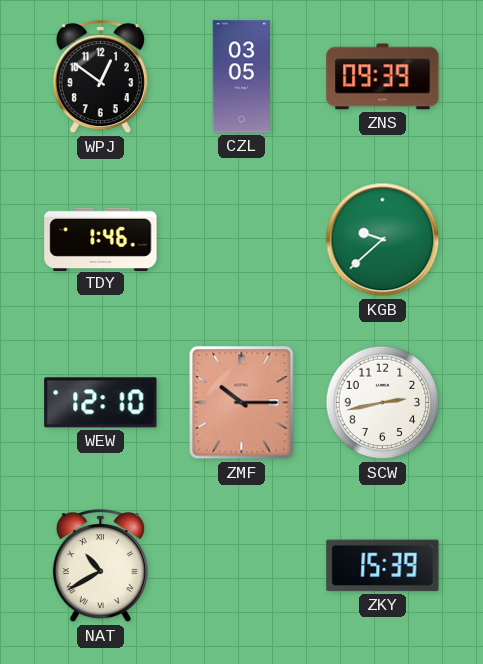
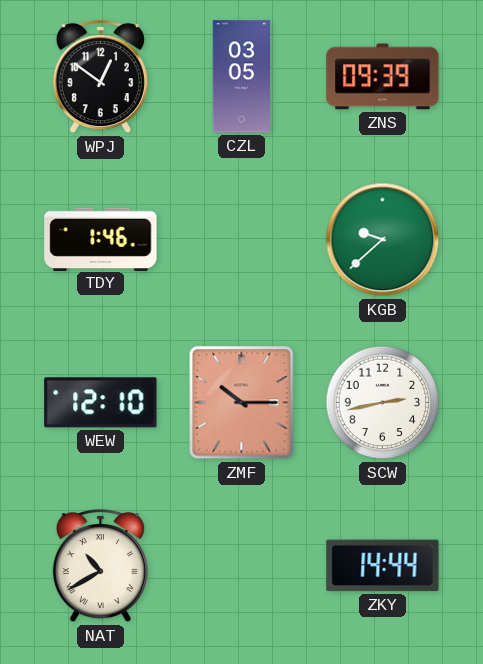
ZKY: 15:39 -> 14:44 (383, 566)
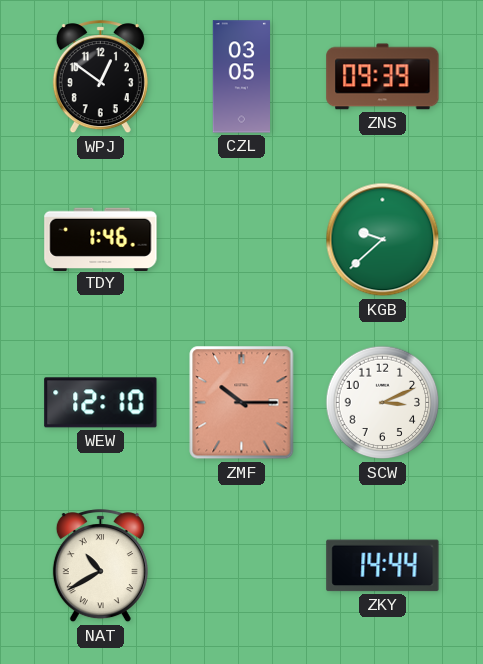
SCW: 2:43 -> 3:11 (383, 403)
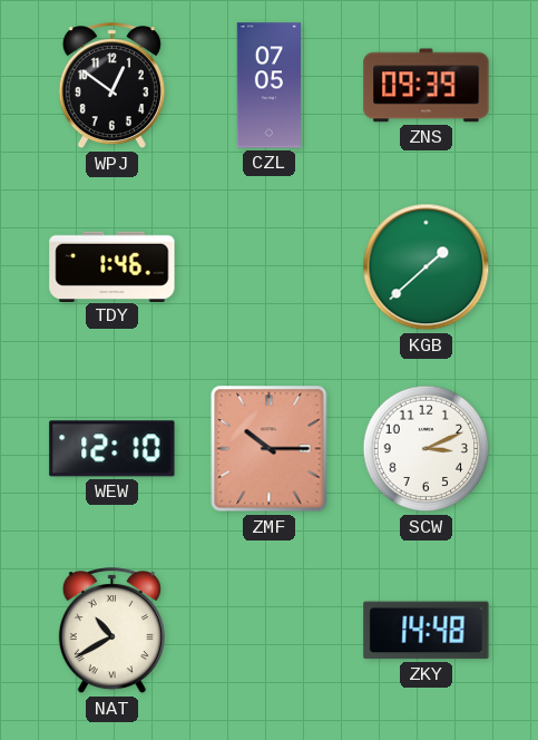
CZL: 03:05 -> 07:05 (270, 86)
KGB: 9:38 -> 1:38 (427, 267)
ZKY: 14:44 -> 14:48 (427, 631)
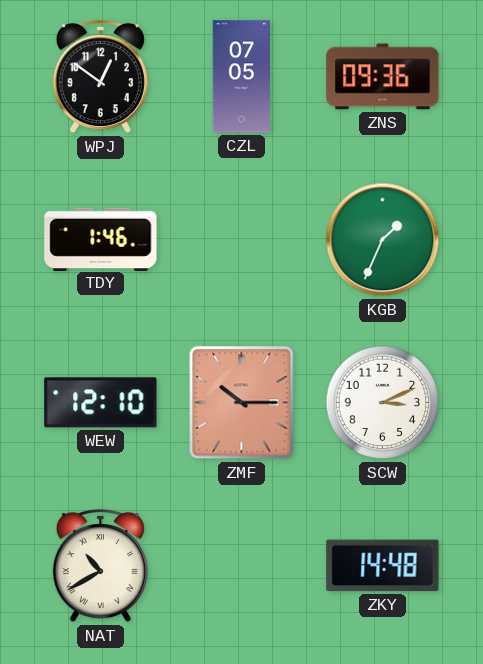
ZNS: 09:39 -> 09:36 (383, 77)
KGB: 1:38 -> 1:34 (383, 240)
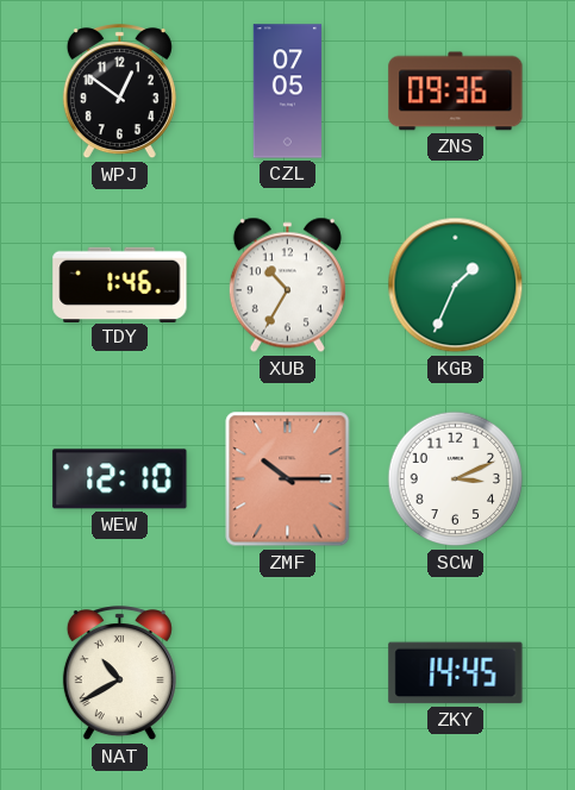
XUB: none -> 10:35 (287, 286)
ZKY: 14:48 -> 14:45 (456, 673)
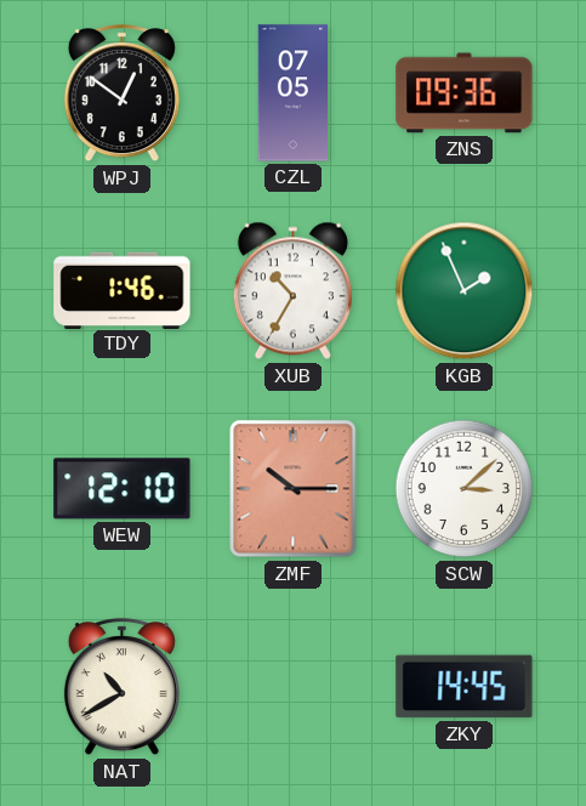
KGB: 1:34 -> 1:56 (465, 291)
SCW: 3:11 -> 3:08 (465, 489)
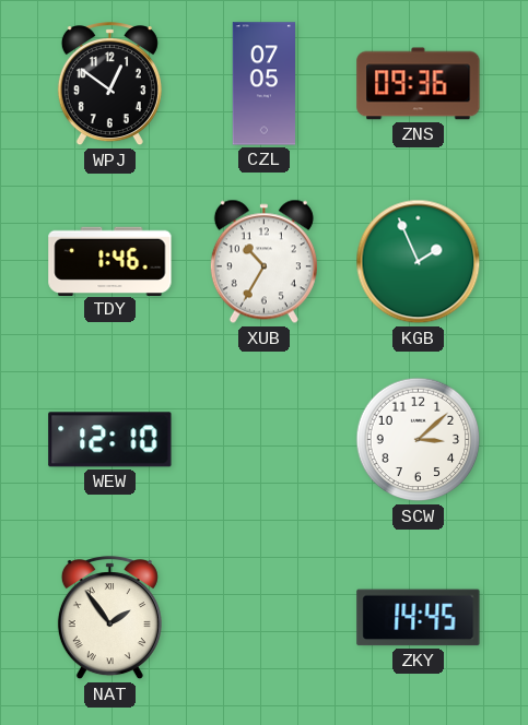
ZMF: 10:15 -> none (294, 489)
NAT: 10:40 -> 1:54 (109, 618)
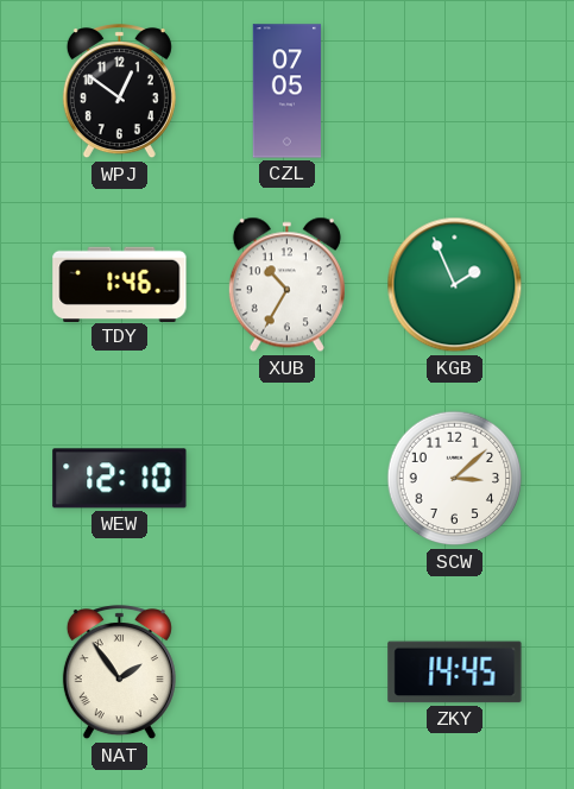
ZNS: 09:36 -> none (419, 84)
